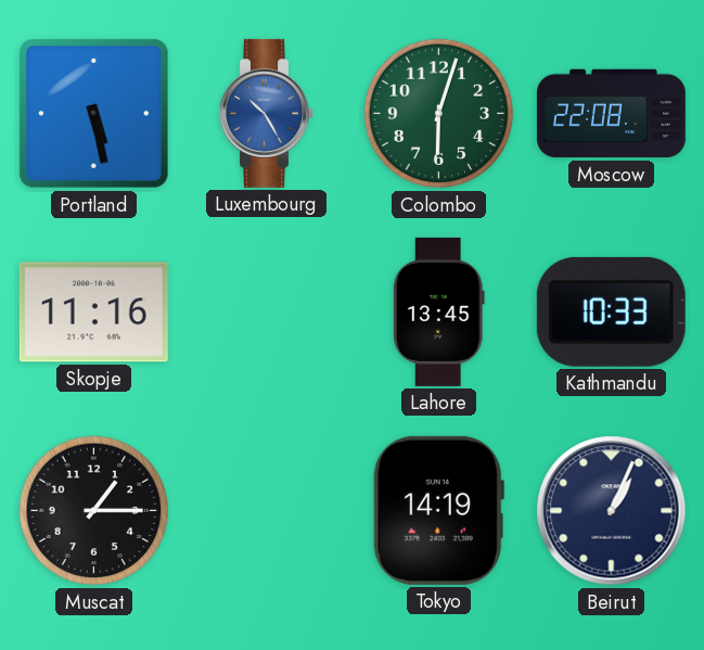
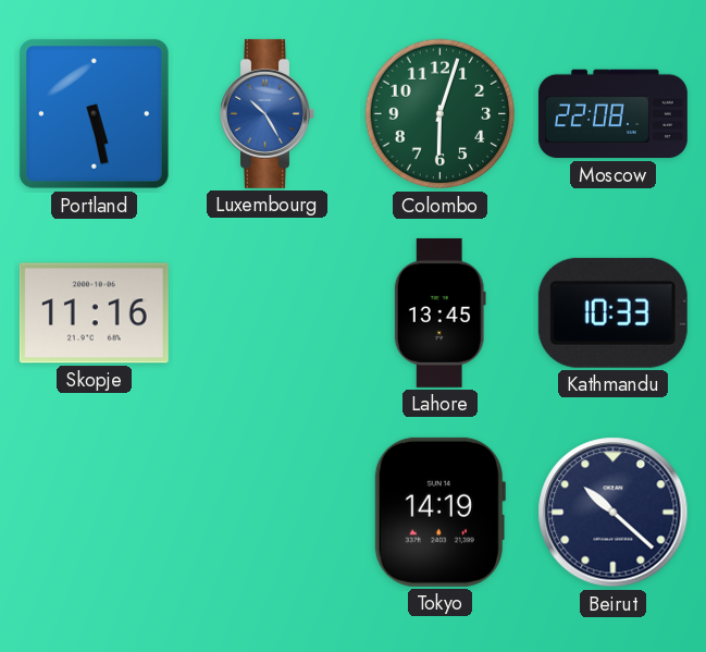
Muscat: 1:15 -> none (94, 511)
Beirut: 1:04 -> 10:22 (614, 513)
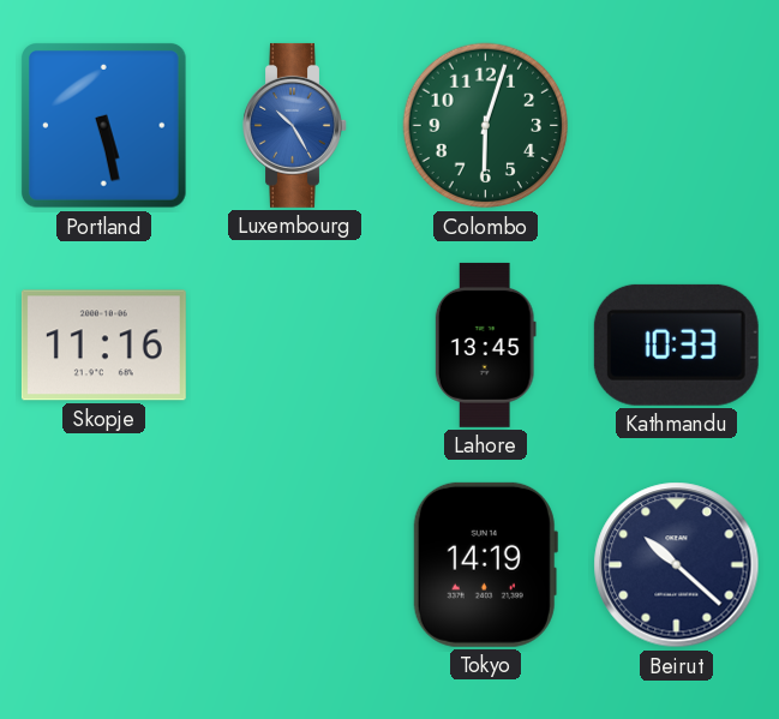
Moscow: 22:08 -> none (612, 114)
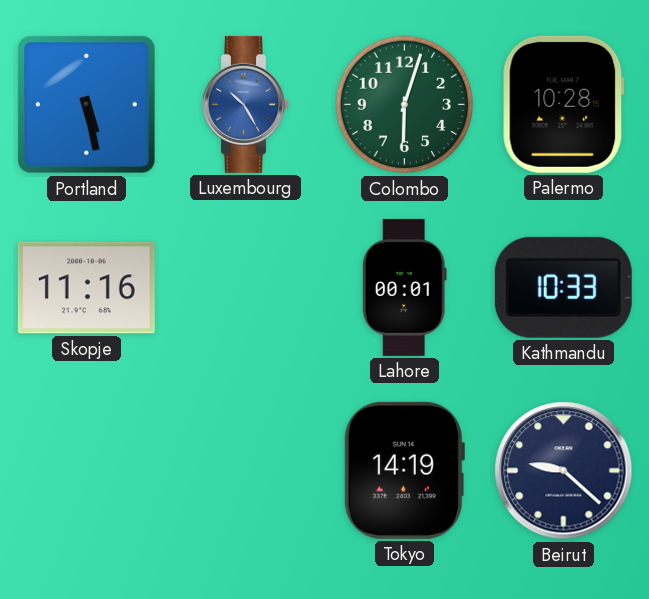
Palermo: none -> 10:28 (563, 104)
Lahore: 13:45 -> 00:01 (404, 287)
Beirut: 10:22 -> 9:22 (564, 471)
